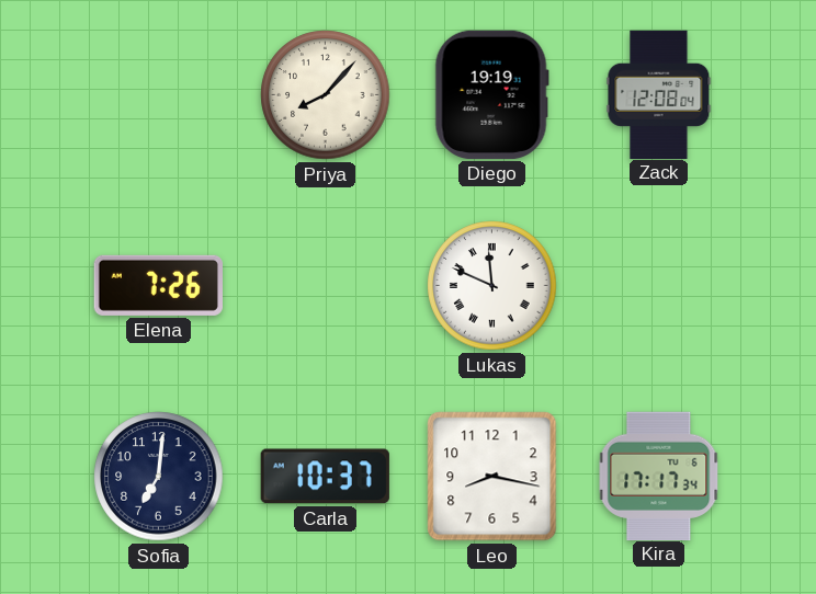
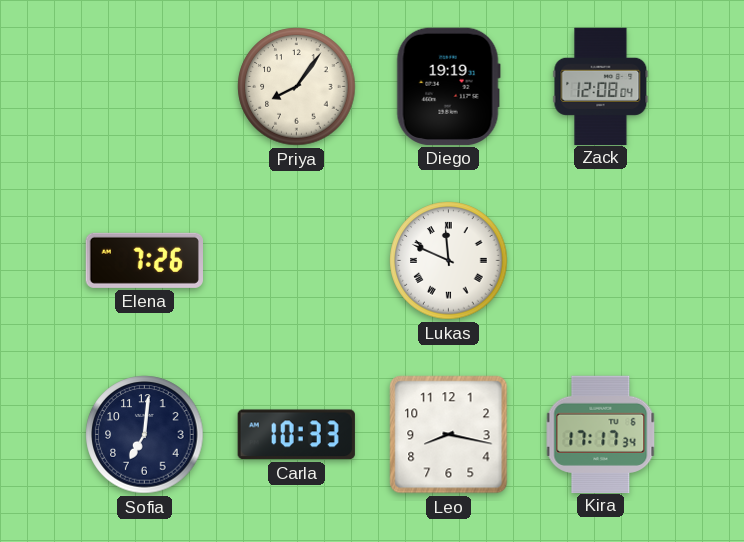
Priya: 8:07 -> 8:06 (297, 87)
Carla: 10:37 -> 10:33 (296, 435)
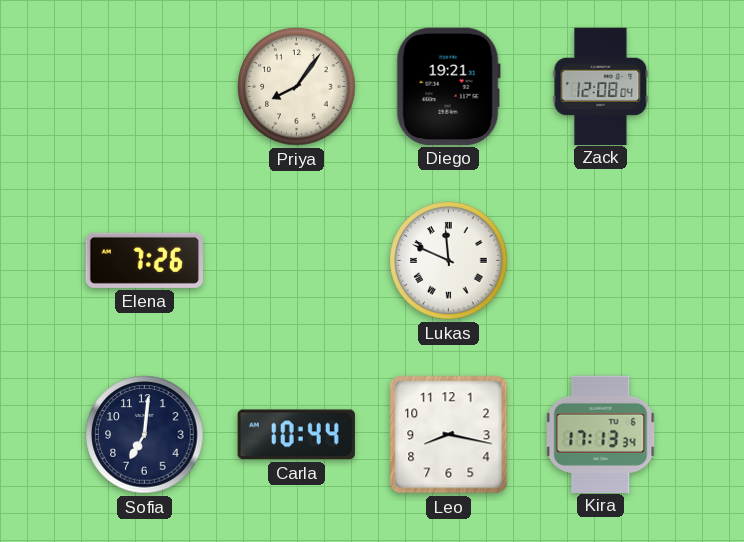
Diego: 19:19 -> 19:21 (448, 86)
Carla: 10:33 -> 10:44 (296, 435)
Kira: 17:17 -> 17:13 (601, 434)
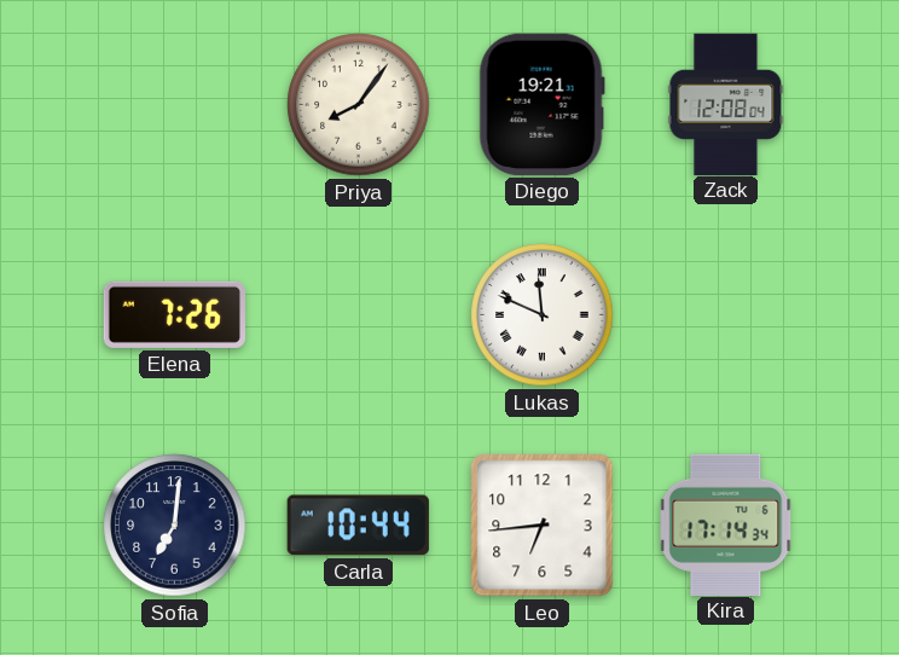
Leo: 8:17 -> 6:44 (543, 526)
Kira: 17:13 -> 17:14 (726, 524)
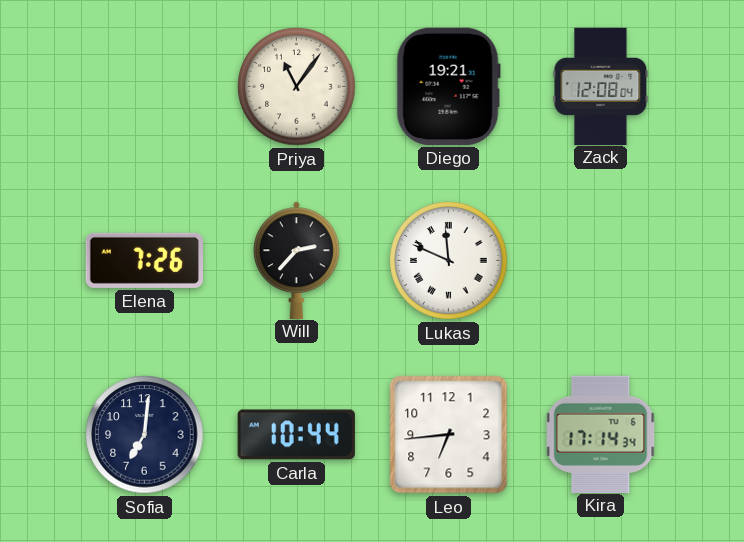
Priya: 8:06 -> 11:06 (297, 87)
Will: none -> 2:37 (297, 260)
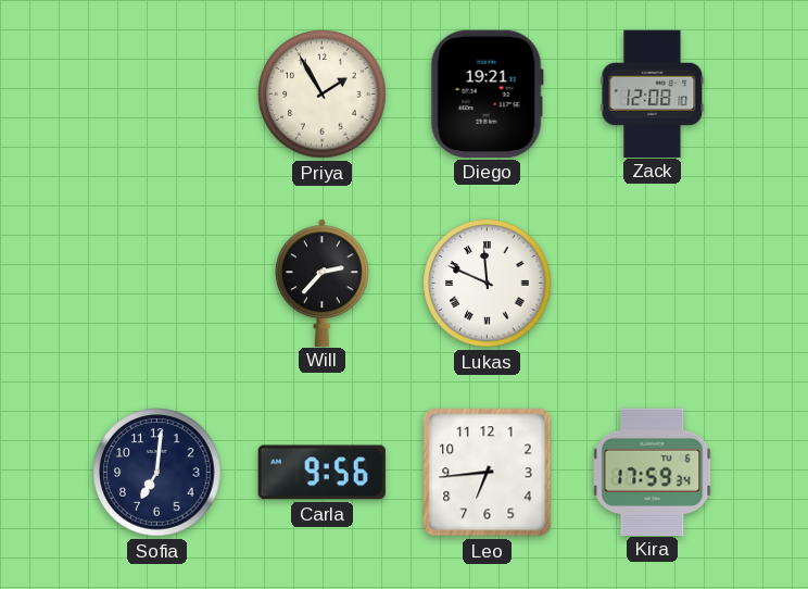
Priya: 11:06 -> 1:55 (323, 95)
Zack: 12:08:04 -> 12:08:10 (653, 93)
Elena: 7:26 -> none (144, 260)
Carla: 10:44 -> 9:56 (321, 473)
Kira: 17:14 -> 17:59 (653, 472)
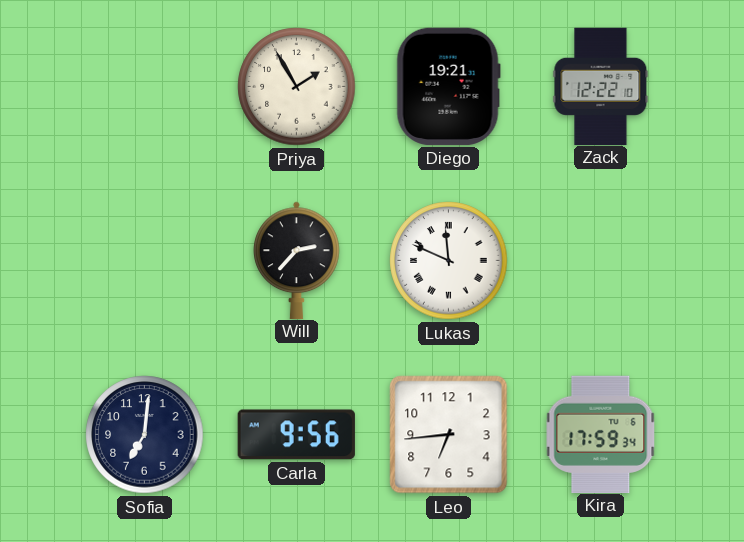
Zack: 12:08 -> 12:22 (601, 86)
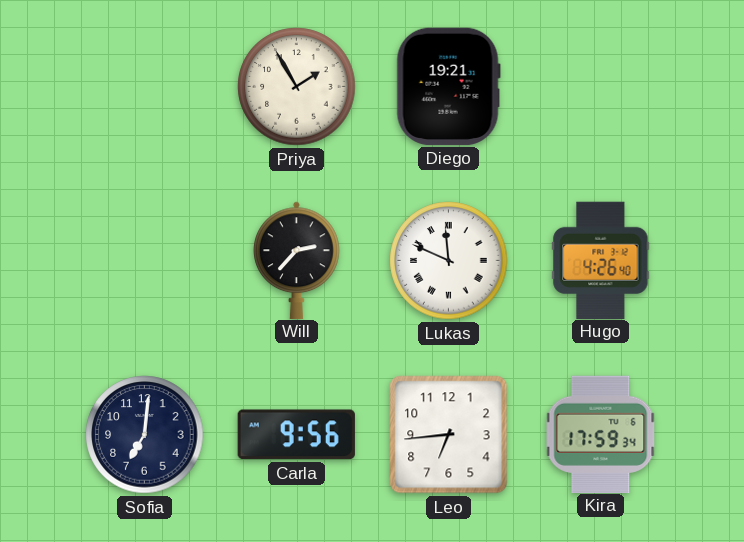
Zack: 12:22 -> none (601, 86)
Hugo: none -> 4:26 (601, 260)
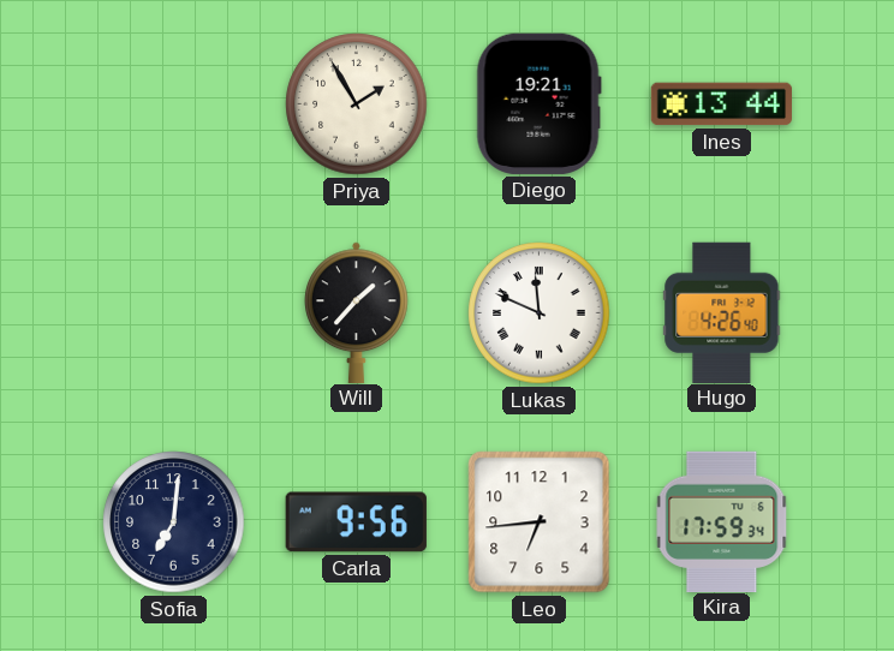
Ines: none -> 13:44 (721, 104)
Will: 2:37 -> 1:37 (357, 312)
